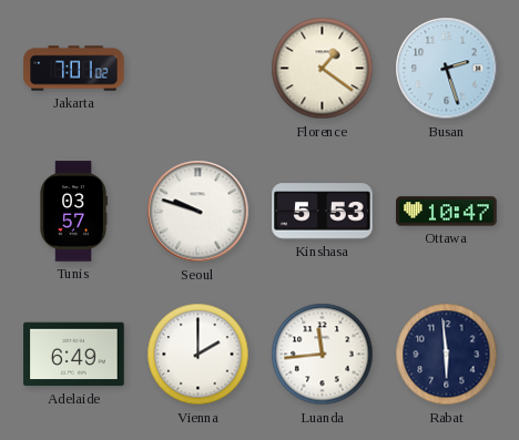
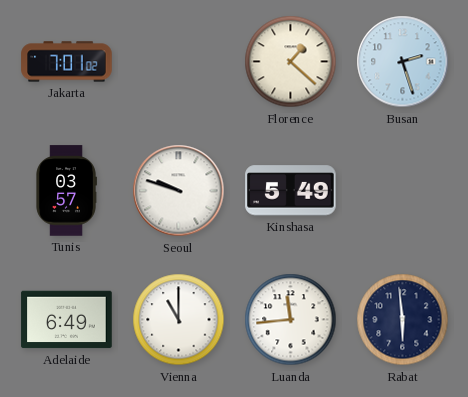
Florence: 1:21 -> 1:22 (291, 62)
Kinshasa: 5:53 -> 5:49 (291, 191)
Ottawa: 10:47 -> none (447, 212)
Vienna: 2:00 -> 11:00 (179, 320)
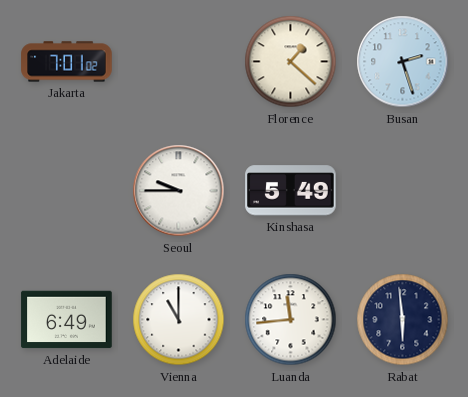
Tunis: 03:57 -> none (66, 191)
Seoul: 9:48 -> 9:45 (179, 191)
